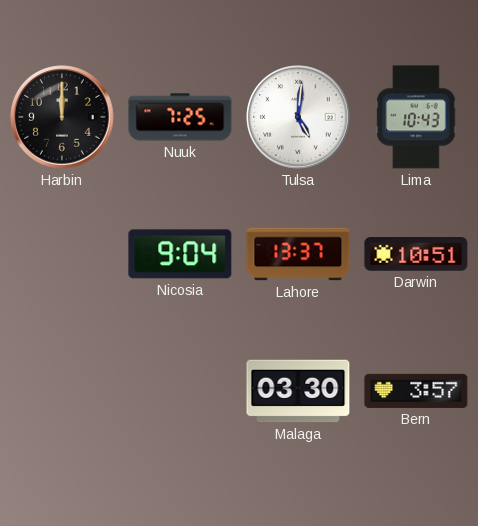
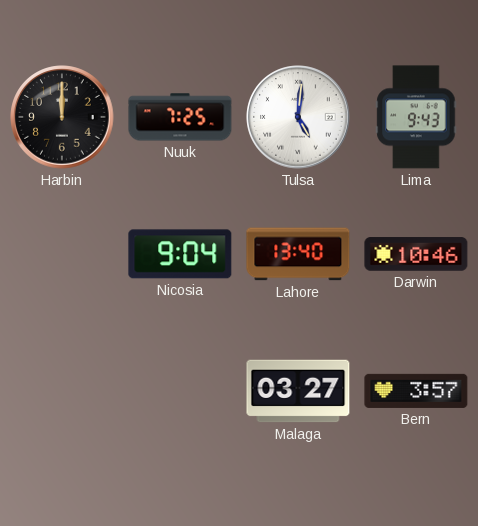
Lima: 10:43 -> 9:43 (416, 117)
Lahore: 13:37 -> 13:40 (298, 254)
Darwin: 10:51 -> 10:46 (416, 254)
Malaga: 03:30 -> 03:27 (298, 391)
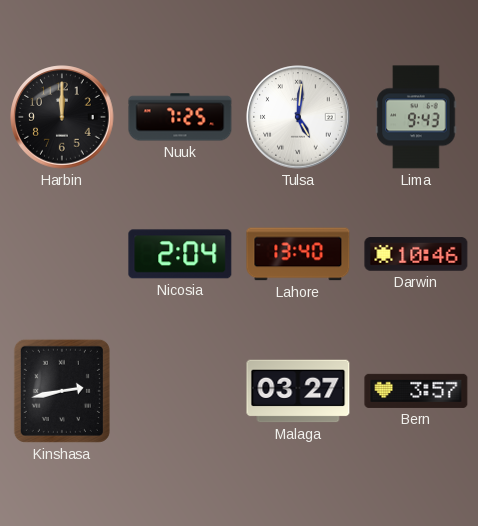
Nicosia: 9:04 -> 2:04 (180, 254)
Kinshasa: none -> 2:43 (62, 391)
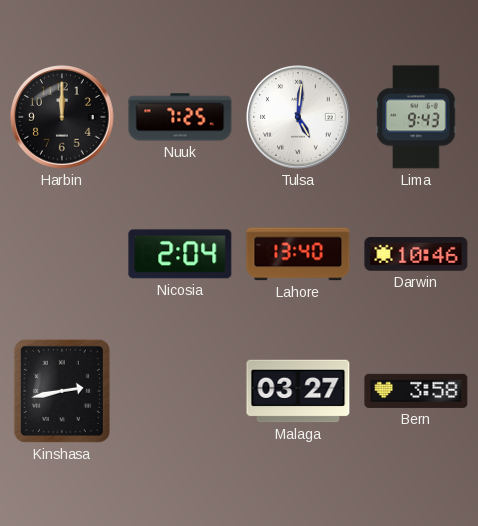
Bern: 3:57 -> 3:58 (416, 391)
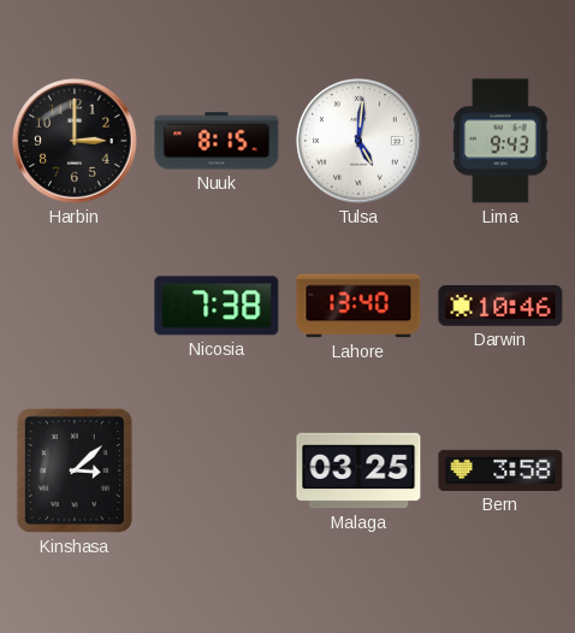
Harbin: 12:00 -> 3:00 (75, 141)
Nuuk: 7:25 -> 8:15 (217, 141)
Nicosia: 2:04 -> 7:38 (217, 306)
Kinshasa: 2:43 -> 3:08 (75, 471)
Malaga: 03:27 -> 03:25 (358, 471)
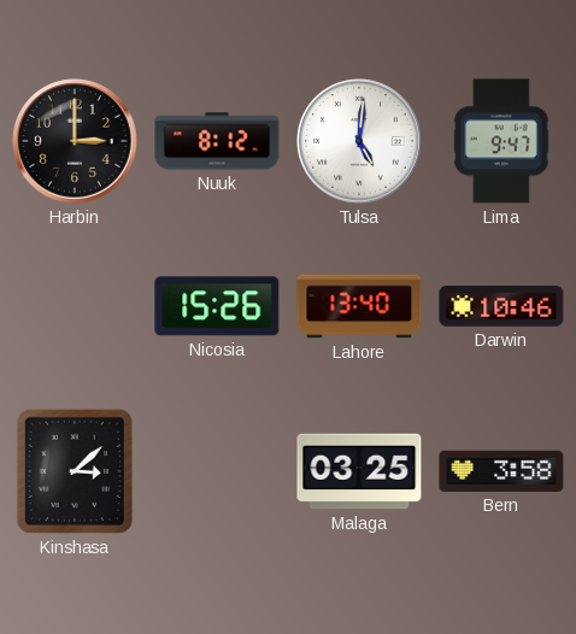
Nuuk: 8:15 -> 8:12 (217, 141)
Lima: 9:43 -> 9:47 (501, 141)
Nicosia: 7:38 -> 15:26 (217, 306)
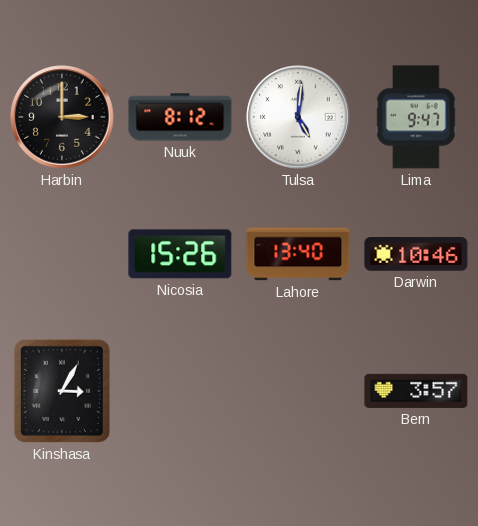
Kinshasa: 3:08 -> 3:05 (62, 391)
Malaga: 03:25 -> none (359, 471)
Bern: 3:58 -> 3:57 (416, 391)
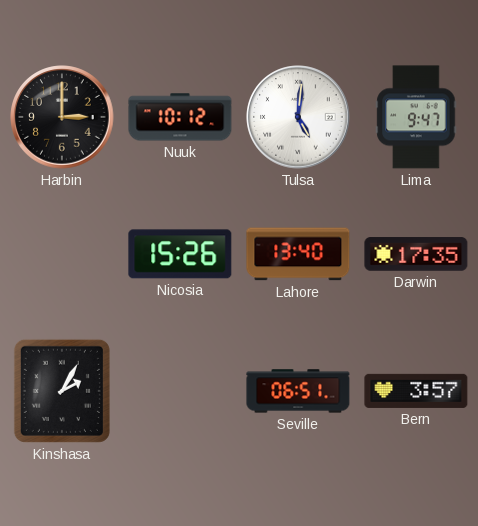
Nuuk: 8:12 -> 10:12 (180, 117)
Darwin: 10:46 -> 17:35 (416, 254)
Kinshasa: 3:05 -> 2:05 (62, 391)
Seville: none -> 06:51 (298, 391)
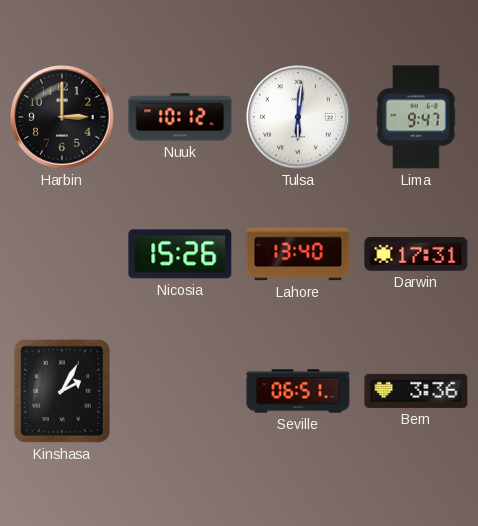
Tulsa: 5:01 -> 6:01 (298, 117)
Darwin: 17:35 -> 17:31 (416, 254)
Bern: 3:57 -> 3:36 (416, 391)
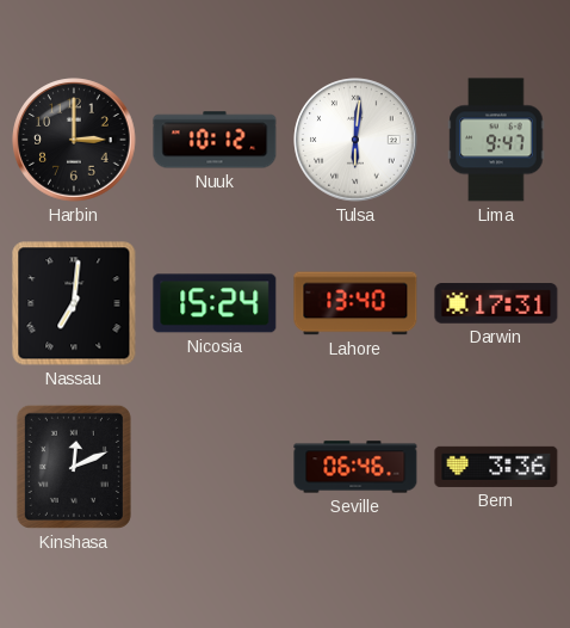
Nassau: none -> 7:01 (74, 303)
Nicosia: 15:26 -> 15:24 (215, 303)
Kinshasa: 2:05 -> 12:11 (74, 467)
Seville: 06:51 -> 06:46 (355, 467)
